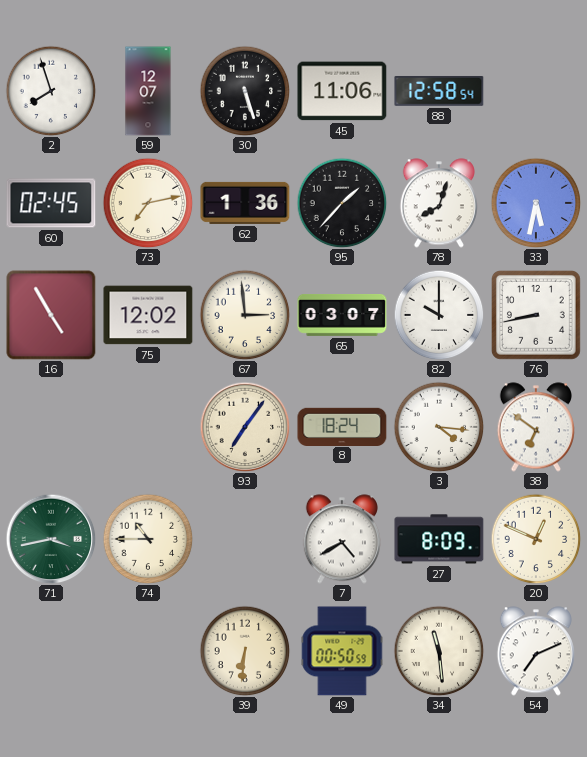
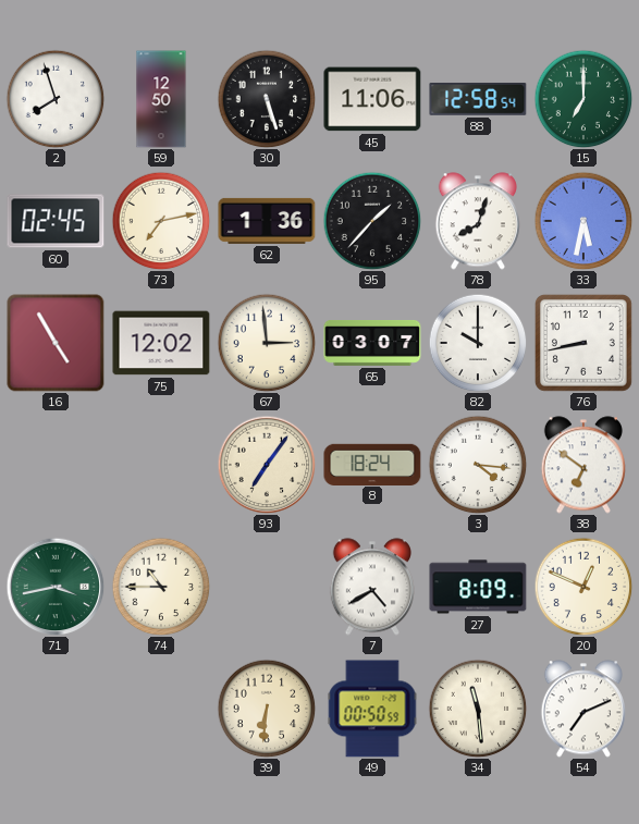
59: 12:07 -> 12:50 (161, 99)
15: none -> 7:00 (583, 99)
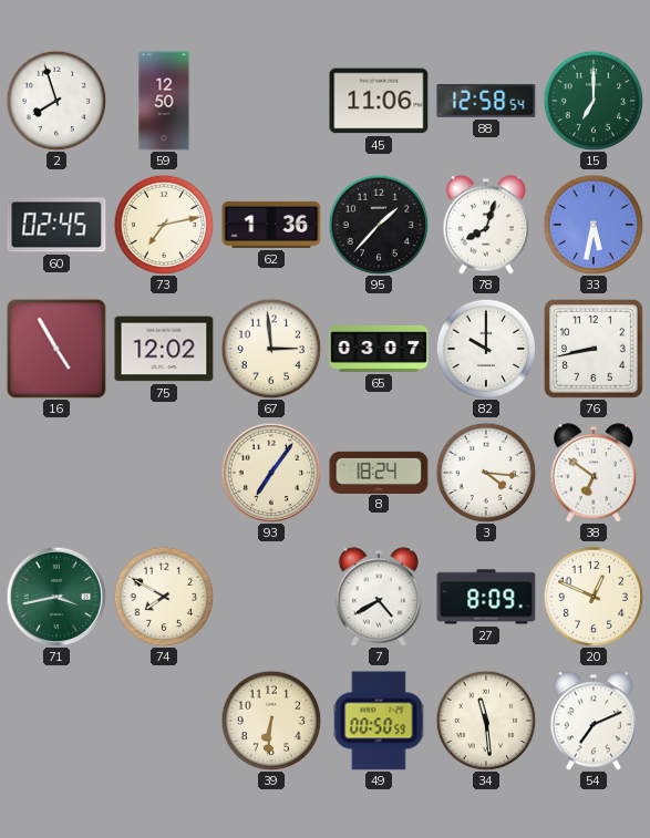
30: 5:27 -> none (267, 99)
74: 10:45 -> 7:50 (164, 597)
